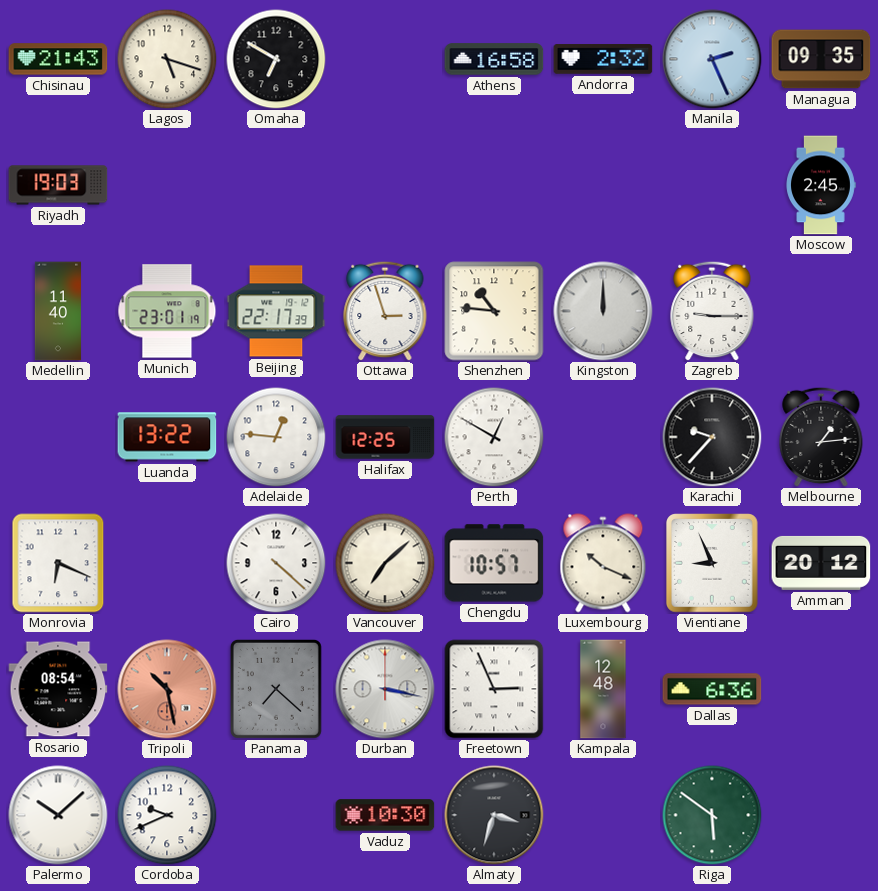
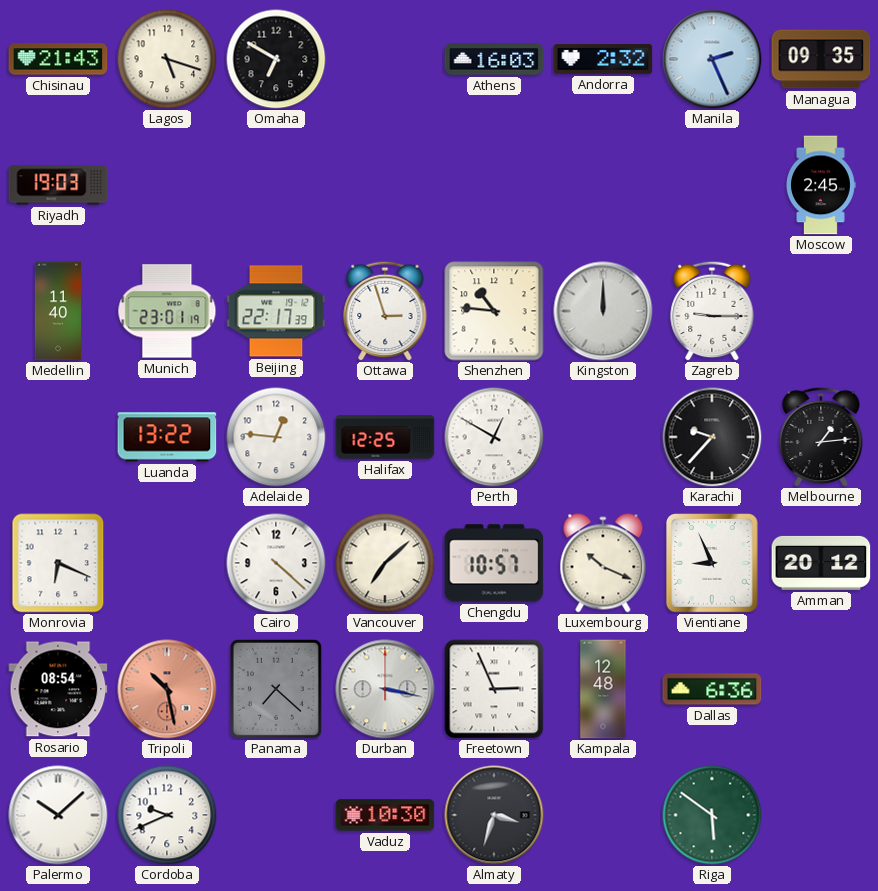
Athens: 16:58 -> 16:03 (494, 59)
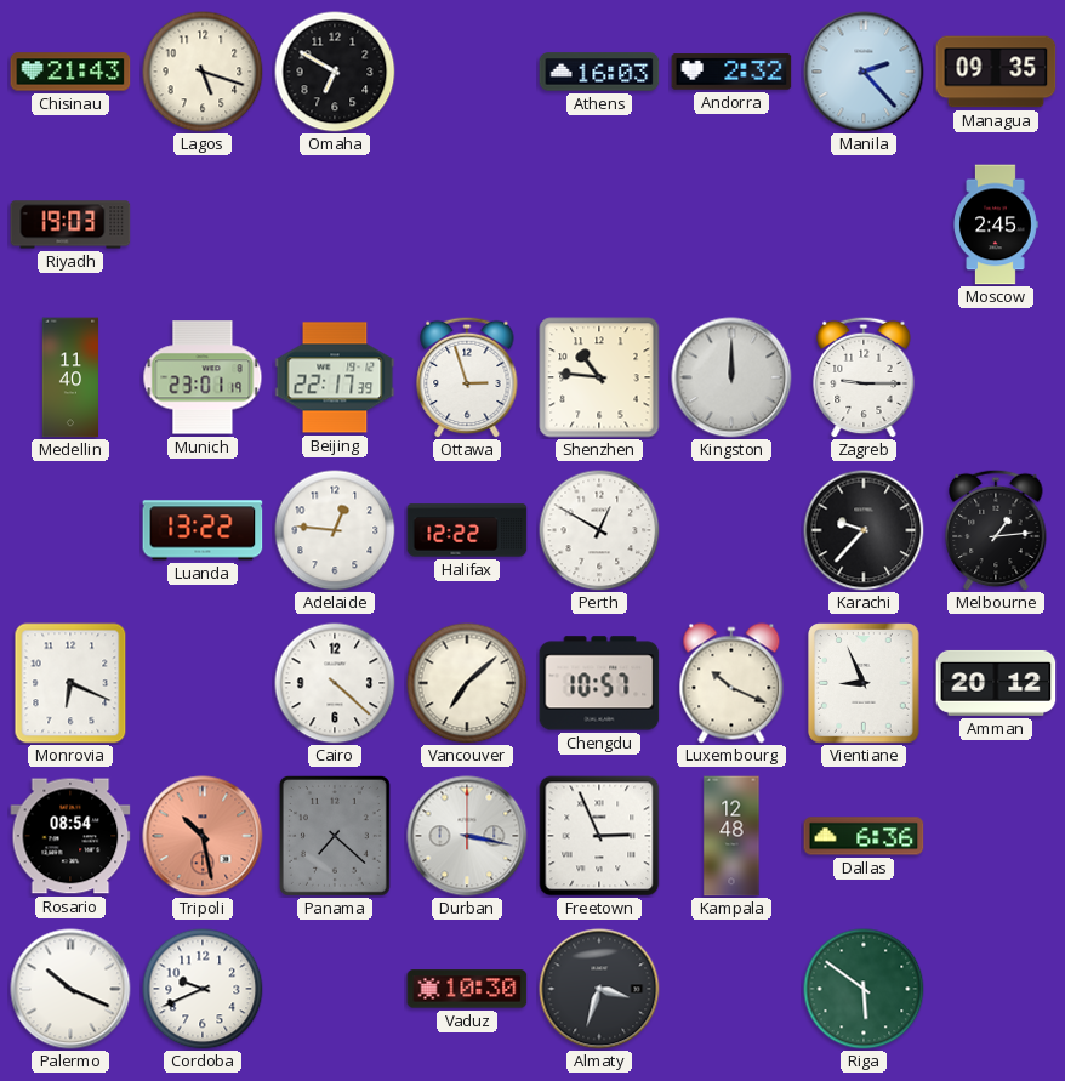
Manila: 2:26 -> 2:23 (864, 72)
Halifax: 12:25 -> 12:22 (467, 530)
Palermo: 10:08 -> 10:19 (70, 989)
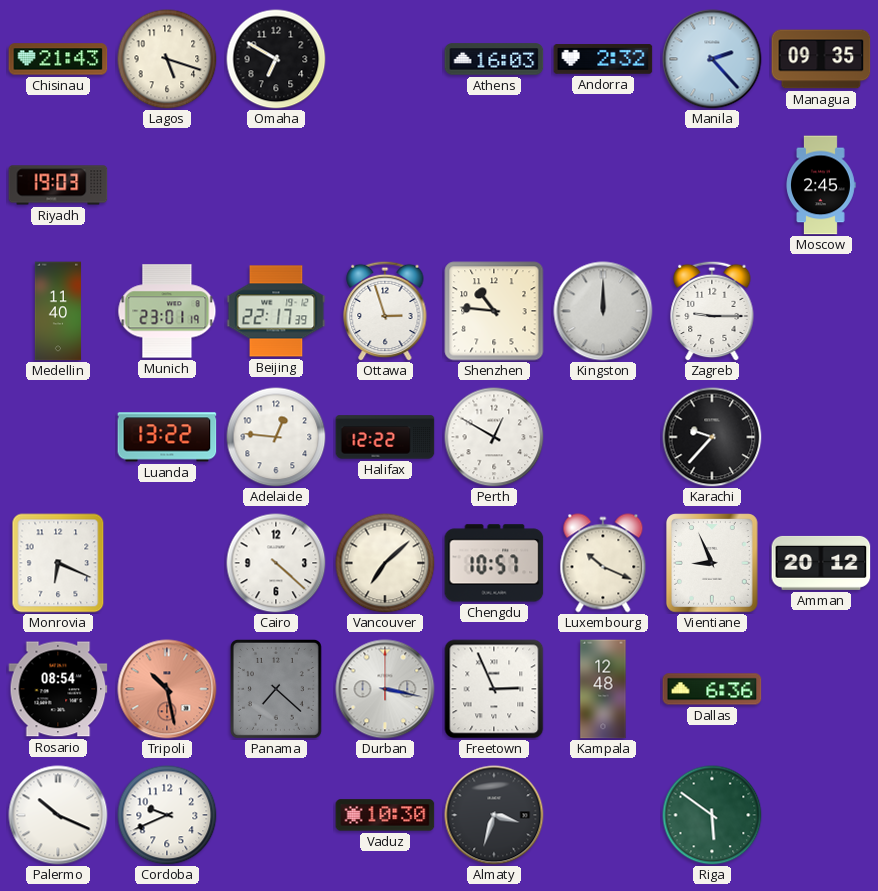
Melbourne: 1:14 -> none (996, 530)
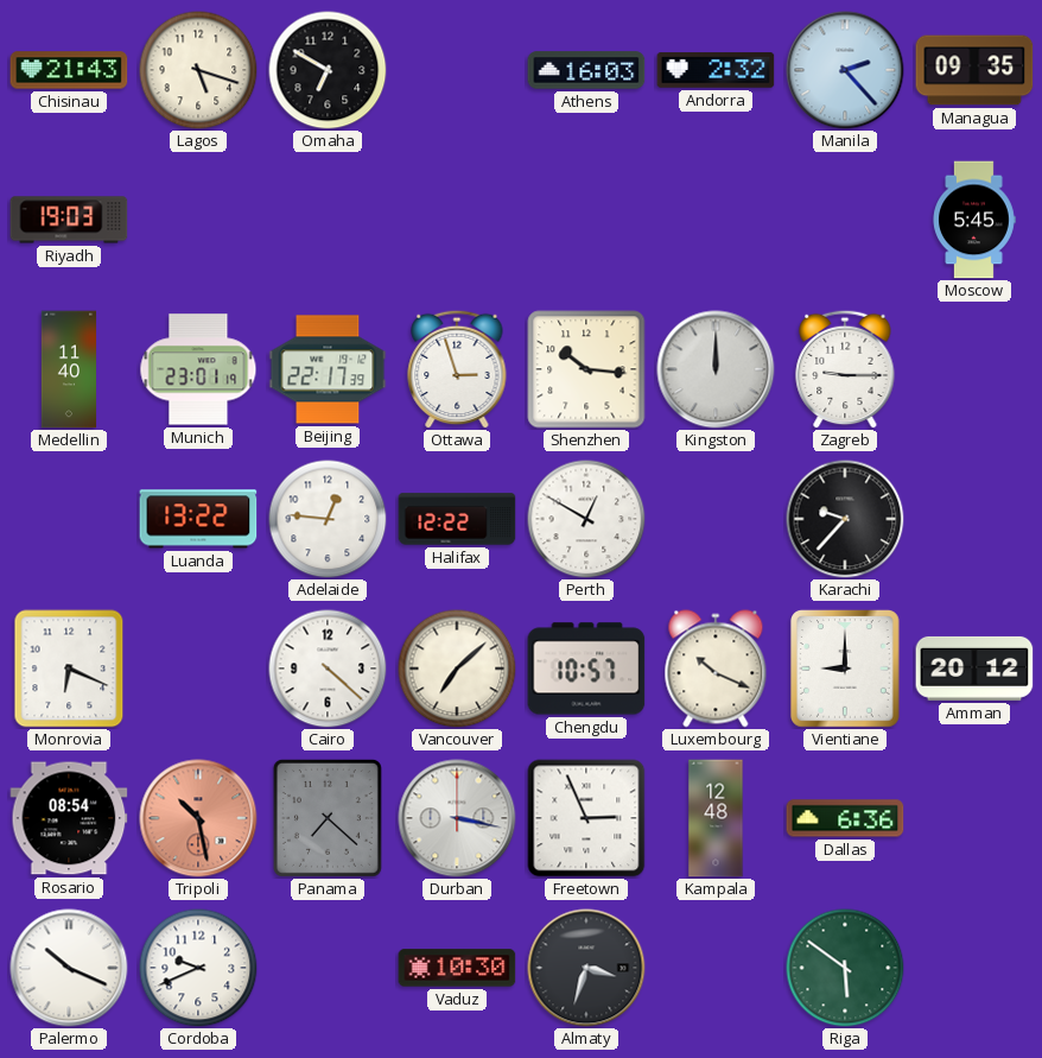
Moscow: 2:45 -> 5:45 (974, 220)
Shenzhen: 10:46 -> 10:16 (586, 369)
Vientiane: 8:56 -> 9:00 (846, 669)
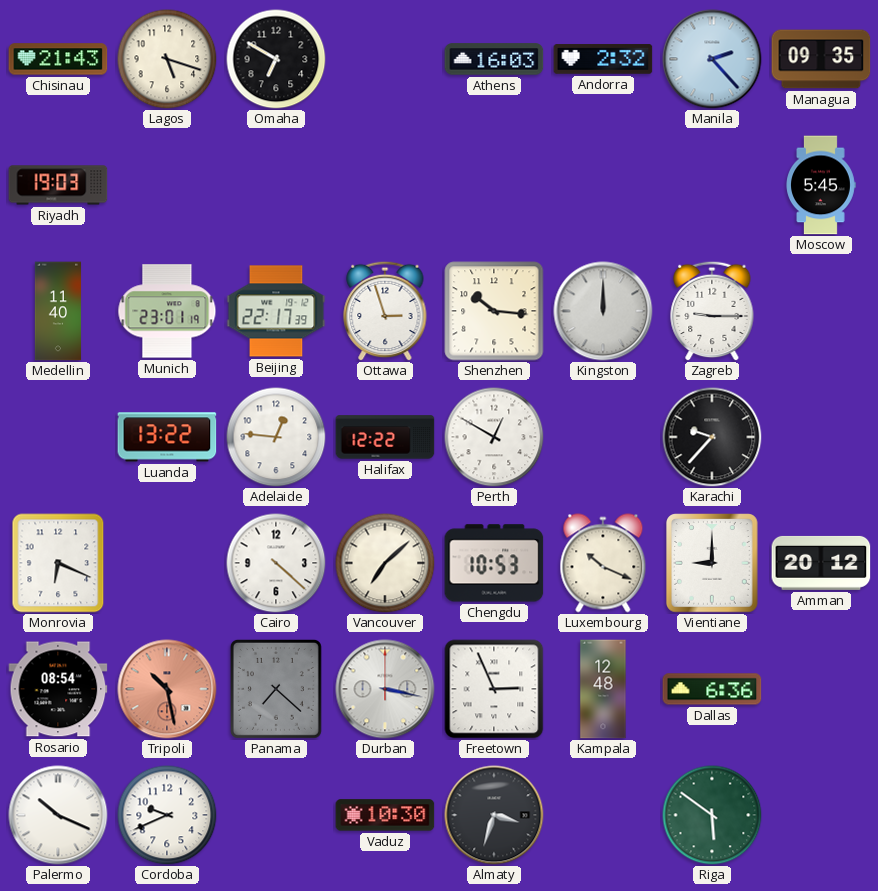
Chengdu: 10:57 -> 10:53 (494, 563)
